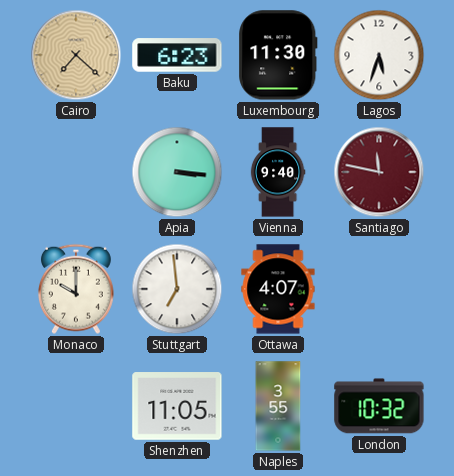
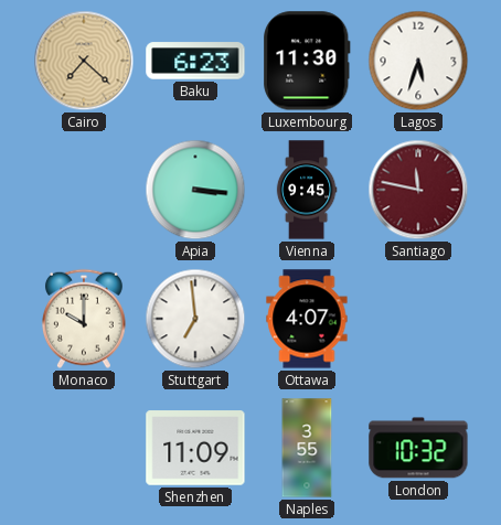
Vienna: 9:40 -> 9:45 (307, 190)
Shenzhen: 11:05 -> 11:09 (195, 448)
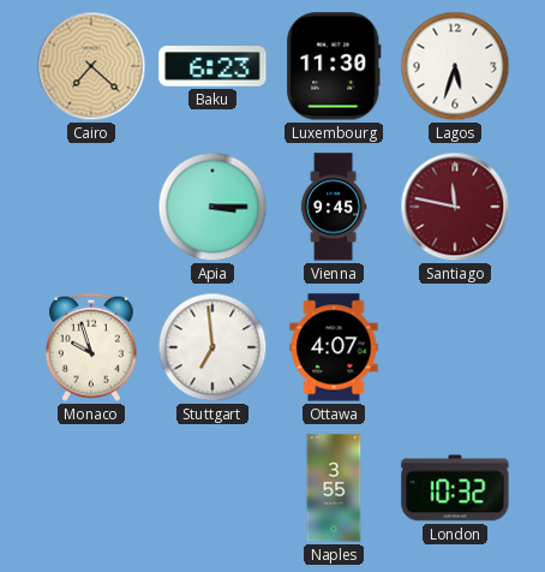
Apia: 3:16 -> 3:15 (212, 207)
Monaco: 10:00 -> 9:57 (91, 347)
Shenzhen: 11:09 -> none (195, 448)
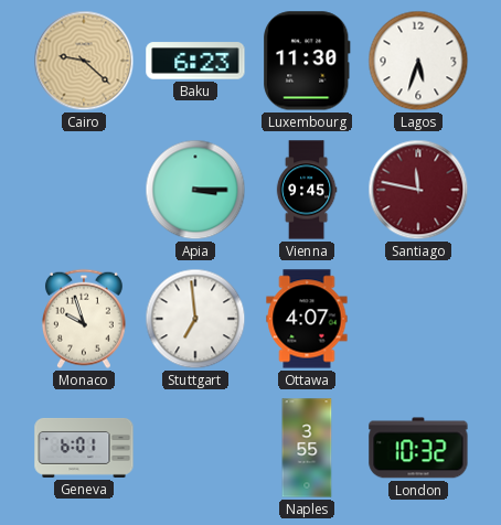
Cairo: 7:22 -> 9:22 (84, 61)
Geneva: none -> 6:01 (84, 448)
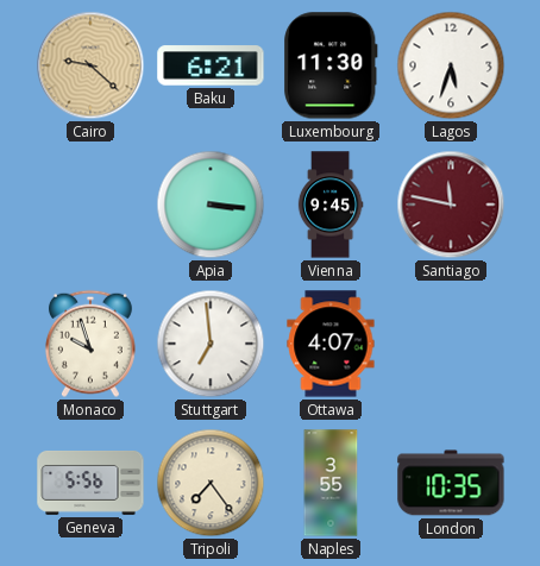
Baku: 6:23 -> 6:21 (211, 65)
Apia: 3:15 -> 3:16 (211, 205)
Geneva: 6:01 -> 5:56 (90, 483)
Tripoli: none -> 7:24 (211, 483)
London: 10:32 -> 10:35 (451, 483)
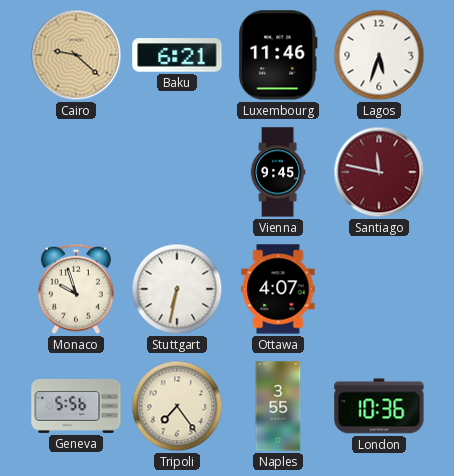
Luxembourg: 11:30 -> 11:46 (278, 55)
Apia: 3:16 -> none (211, 205)
Stuttgart: 6:59 -> 6:32 (177, 289)
London: 10:35 -> 10:36 (379, 406)
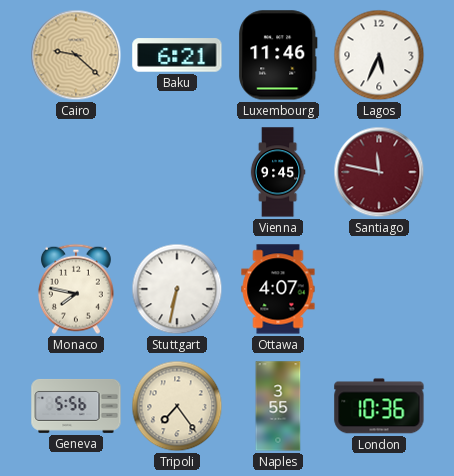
Lagos: 5:33 -> 5:34 (379, 55)
Monaco: 9:57 -> 7:47 (76, 289)
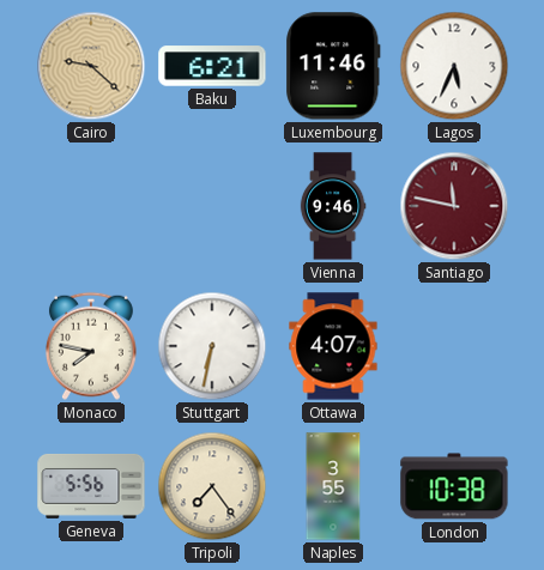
Vienna: 9:45 -> 9:46 (333, 206)
London: 10:36 -> 10:38 (454, 486)
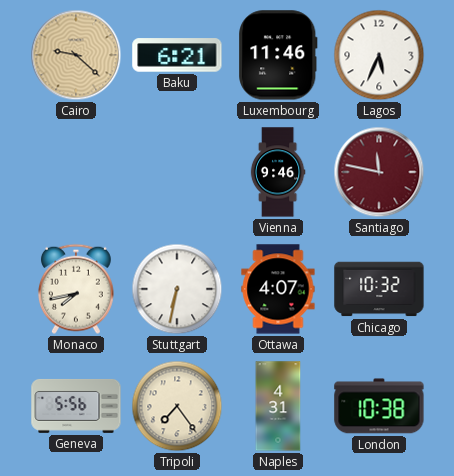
Monaco: 7:47 -> 7:43 (76, 289)
Chicago: none -> 10:32 (379, 289)
Naples: 3:55 -> 4:31 (278, 406)
